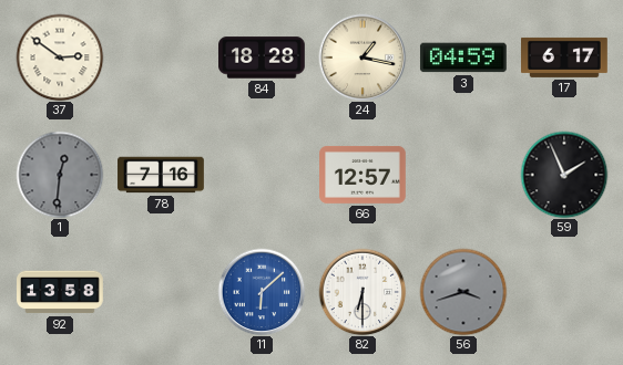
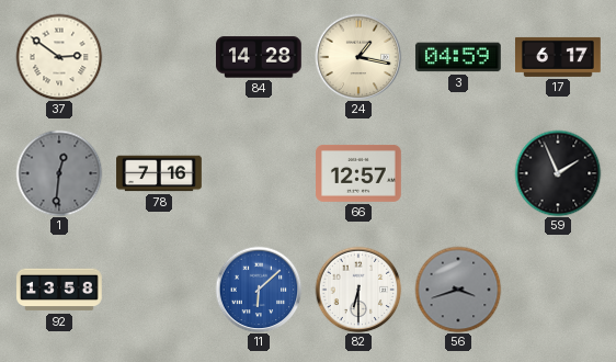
84: 18:28 -> 14:28 (260, 57)
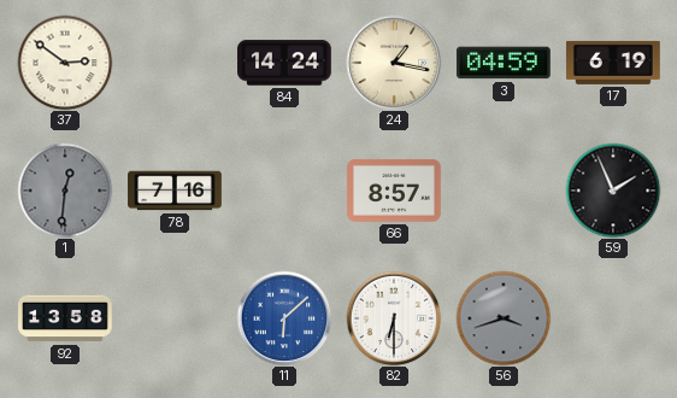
84: 14:28 -> 14:24 (285, 63)
17: 6:17 -> 6:19 (614, 63)
66: 12:57 -> 8:57 (395, 191)
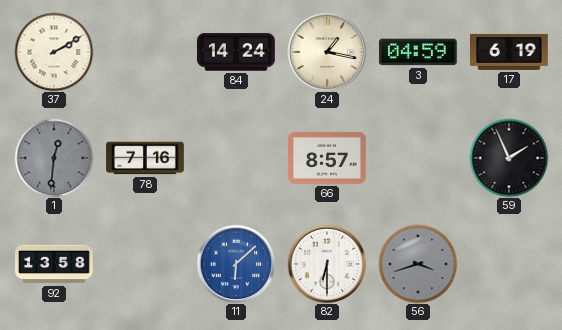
37: 2:51 -> 2:10 (54, 52)
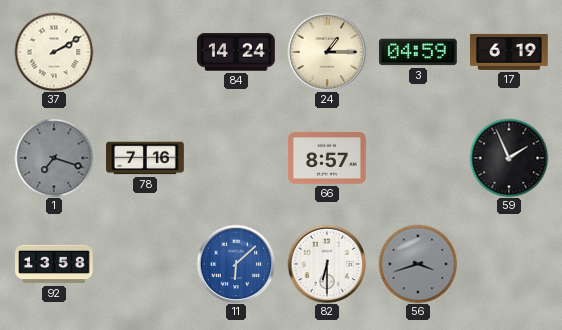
24: 1:17 -> 1:15 (327, 52)
1: 12:31 -> 7:18 (54, 158)
